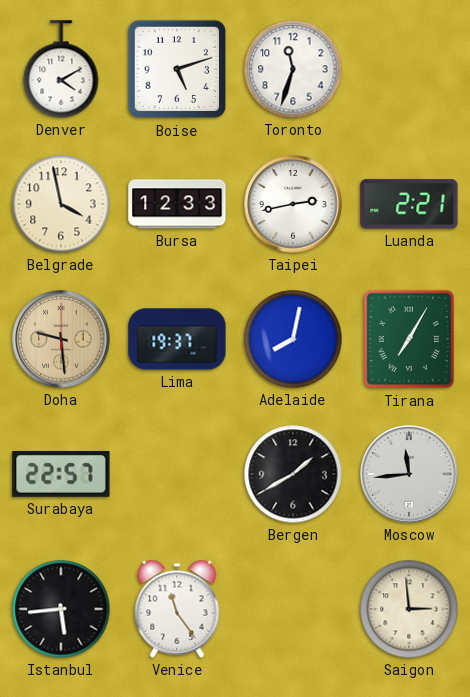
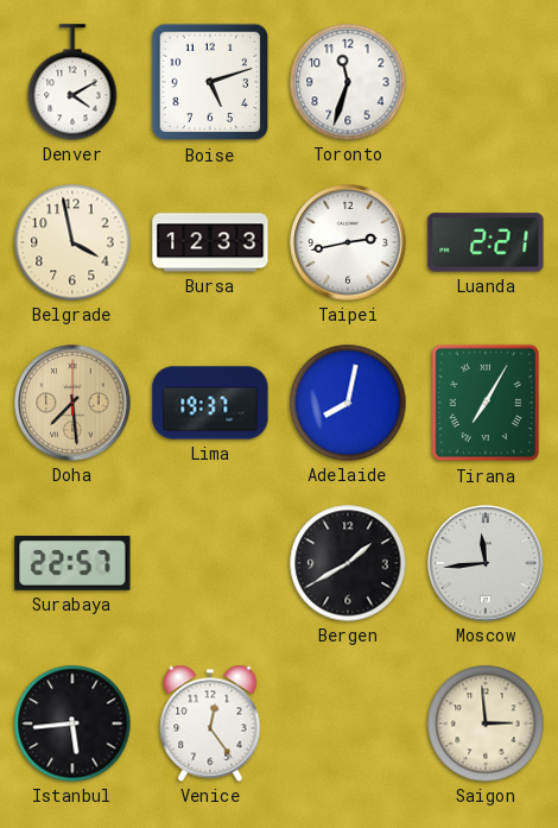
Doha: 9:29 -> 7:29 (72, 403)
Venice: 11:24 -> 12:24 (210, 723)
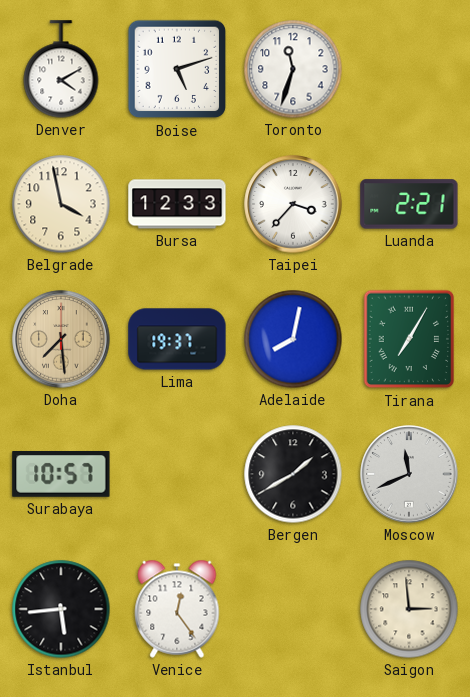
Taipei: 2:43 -> 3:37 (293, 204)
Surabaya: 22:57 -> 10:57 (61, 475)
Moscow: 11:44 -> 11:41 (409, 474)
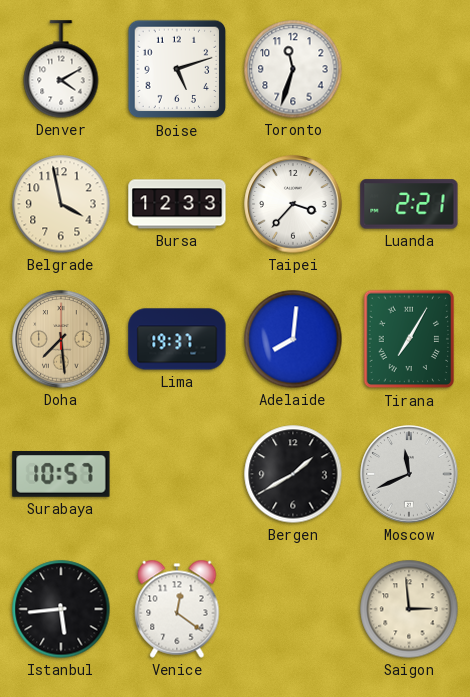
Adelaide: 8:02 -> 8:01 (293, 339)
Venice: 12:24 -> 12:21 (177, 609)
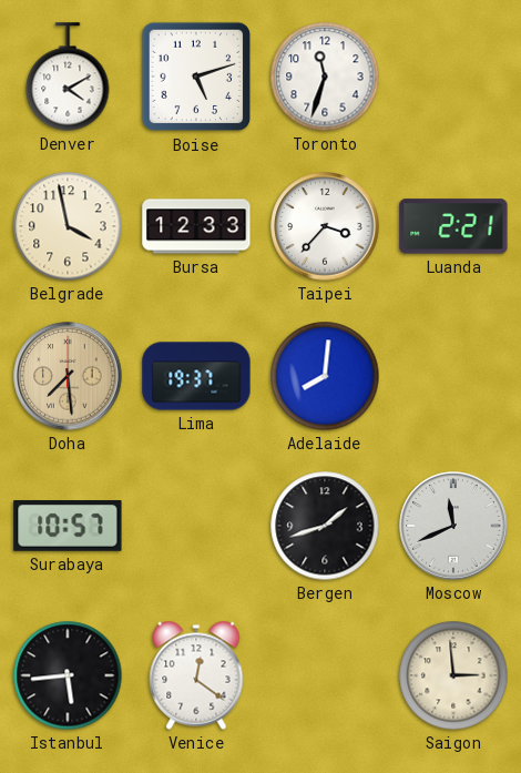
Tirana: 7:05 -> none (409, 339)
Bergen: 1:40 -> 1:42 (325, 526)
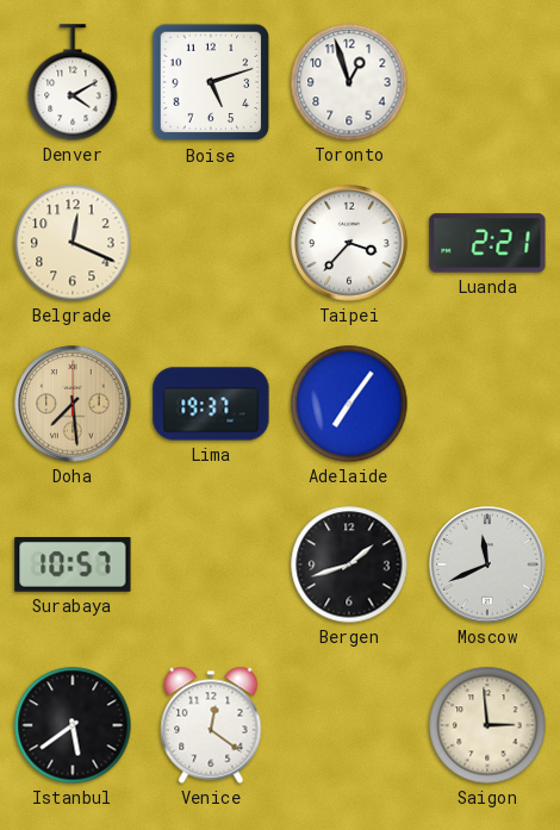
Toronto: 11:33 -> 12:57 (349, 82)
Belgrade: 3:58 -> 12:19 (73, 243)
Bursa: 12:33 -> none (196, 226)
Adelaide: 8:01 -> 7:06 (349, 404)
Istanbul: 5:44 -> 5:39 (73, 725)
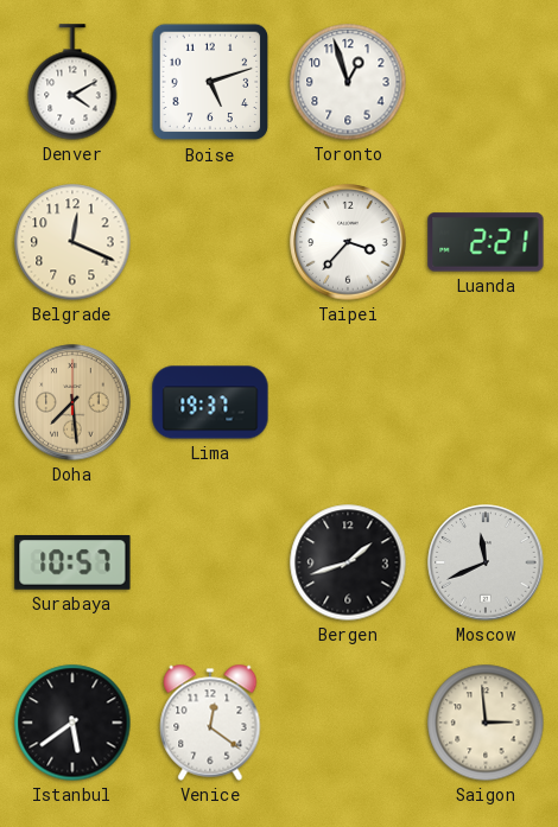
Adelaide: 7:06 -> none (349, 404)
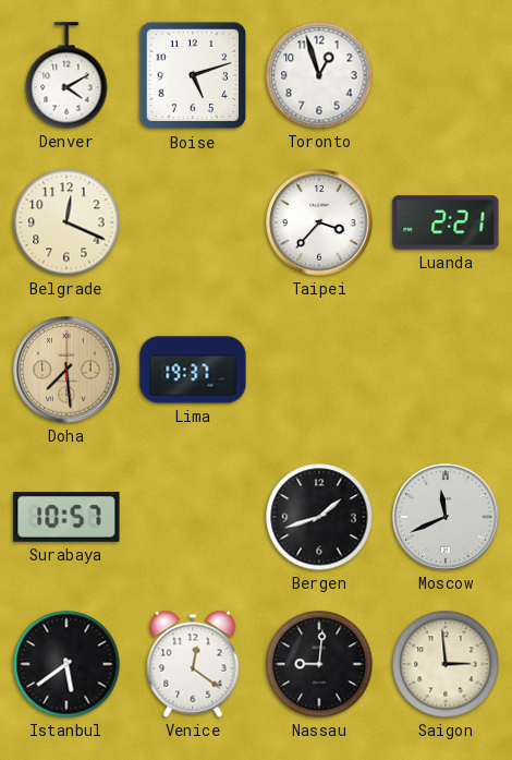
Nassau: none -> 9:01 (319, 664)
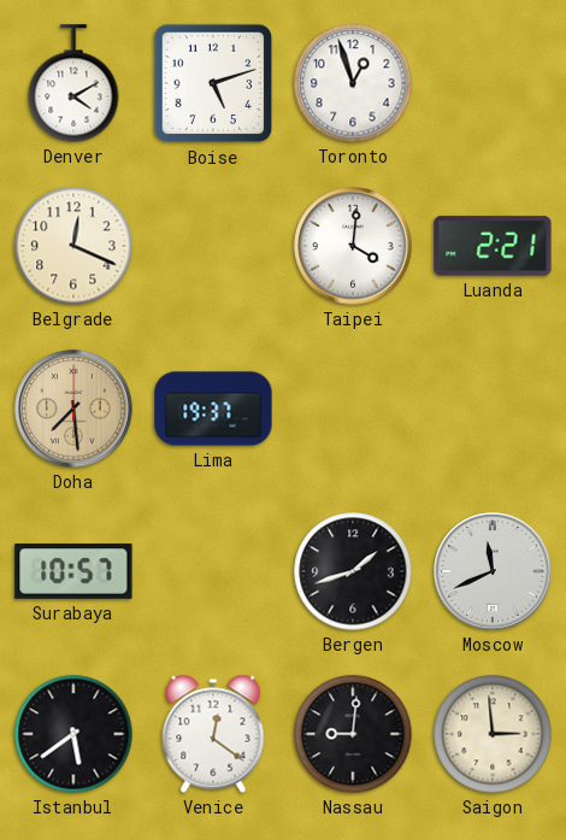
Taipei: 3:37 -> 4:01 (353, 246)
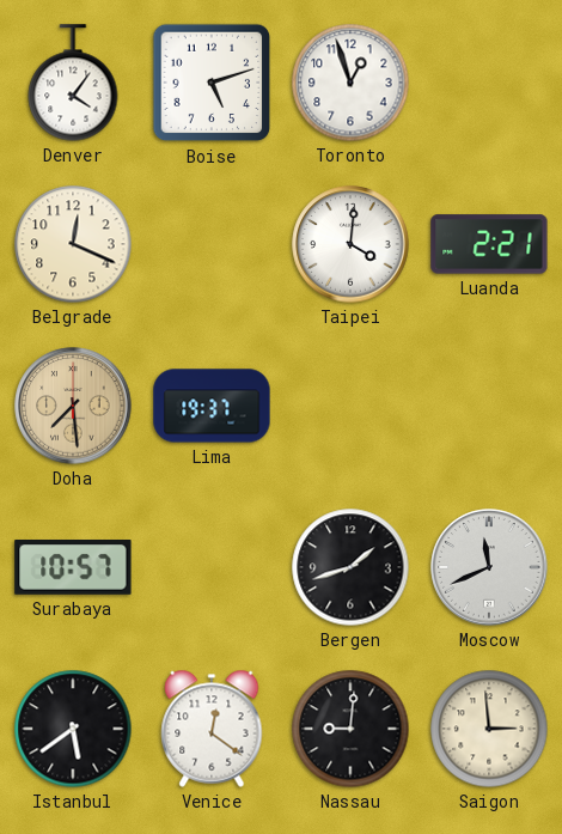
Denver: 4:10 -> 4:06 (73, 83)
